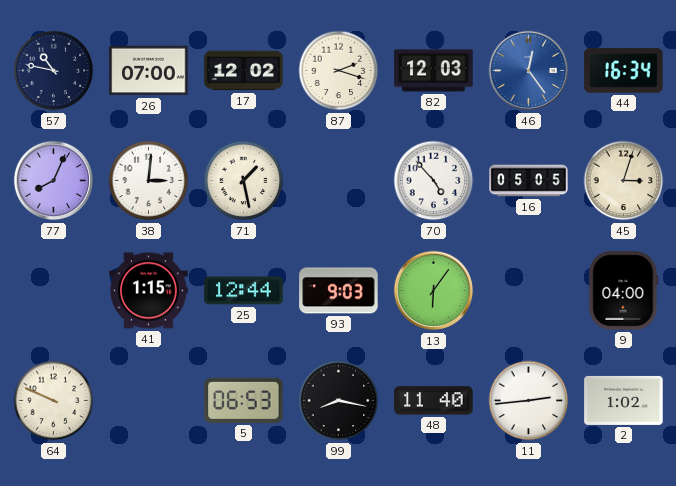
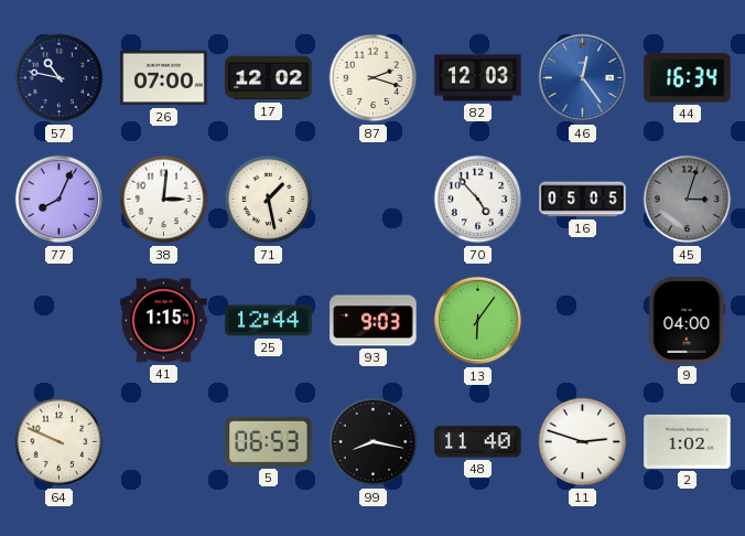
45 dial: cream -> grey (688, 200)
11: 2:44 -> 2:48 (583, 442)
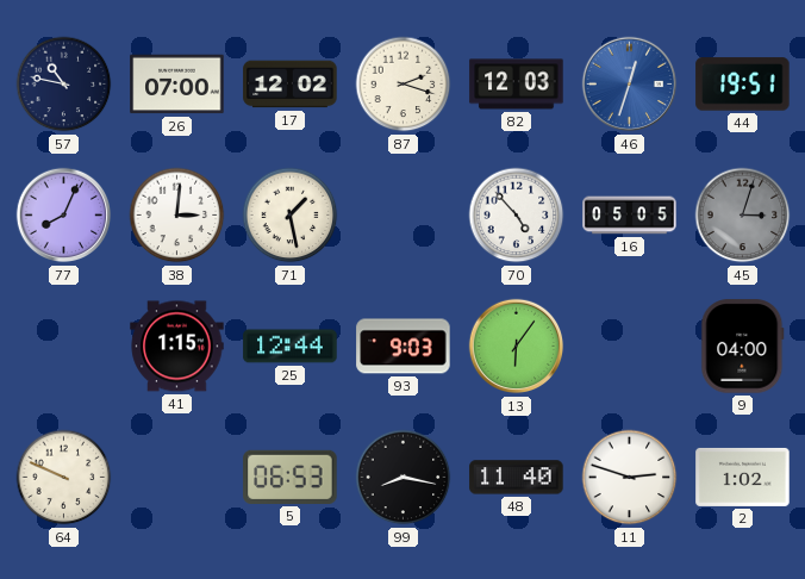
46: 12:24 -> 12:33 (630, 85)
44: 16:34 -> 19:51 (743, 85)
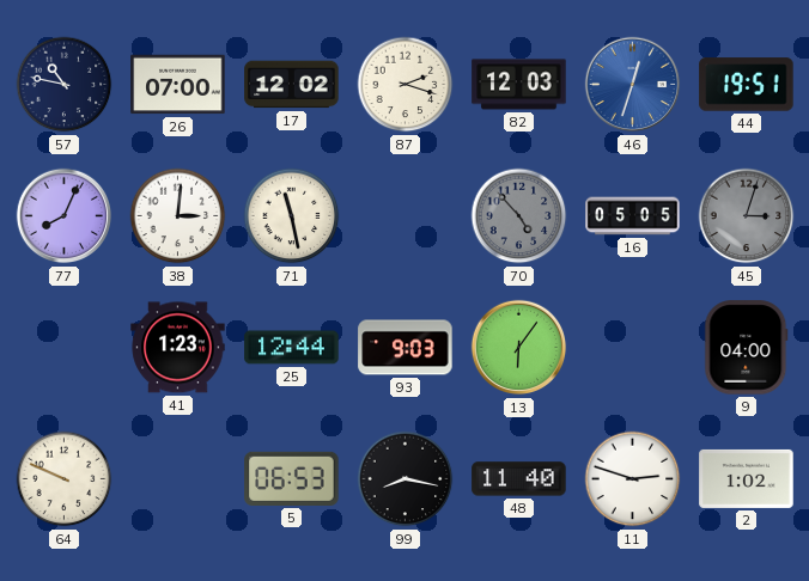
71: 1:28 -> 11:28 (292, 216)
70 dial: white -> grey (519, 216)
41: 1:15 -> 1:23 (178, 348)
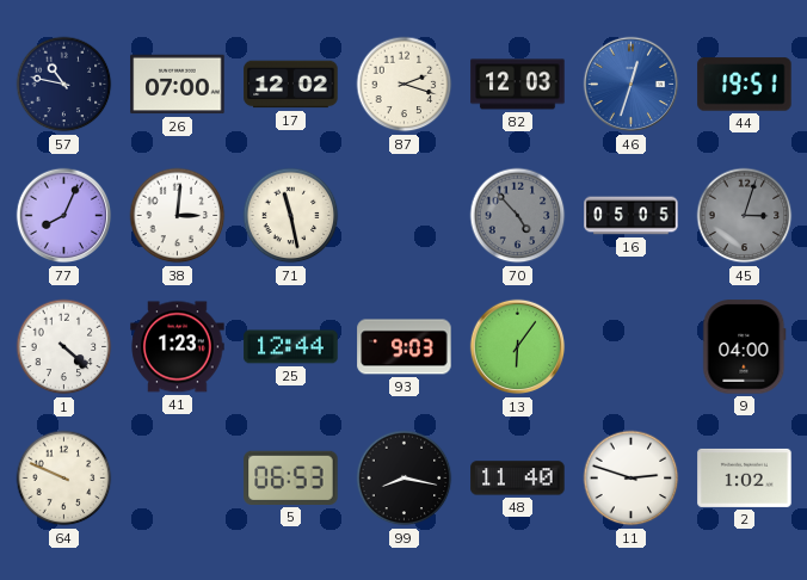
1: none -> 4:22 (64, 347)
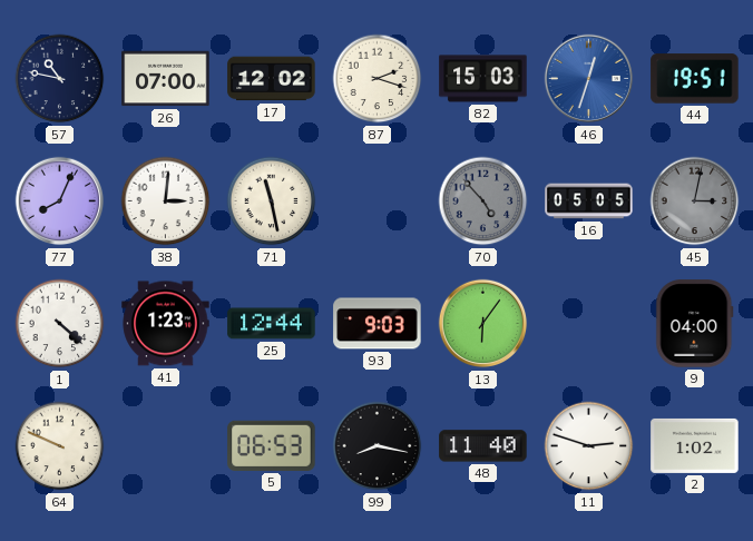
82: 12:03 -> 15:03 (483, 79)
45: 3:03 -> 3:02 (695, 201)
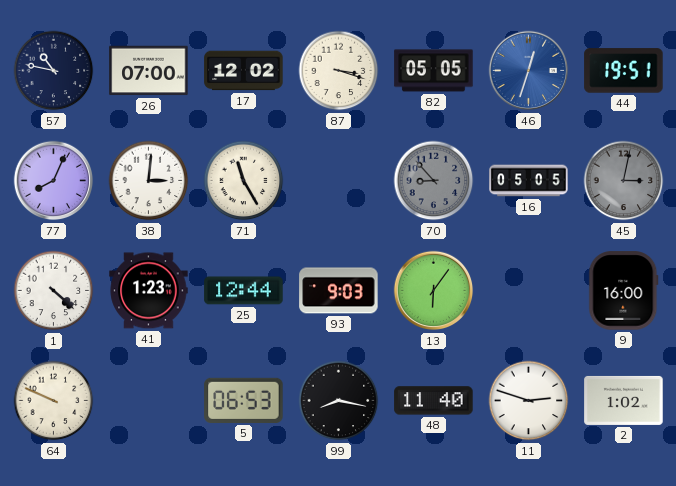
87: 2:18 -> 3:18 (339, 71)
82: 15:03 -> 05:05 (434, 71)
71: 11:28 -> 11:25 (244, 181)
70: 4:53 -> 8:53 (434, 181)
9: 04:00 -> 16:00 (624, 291)
